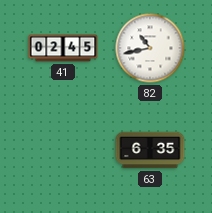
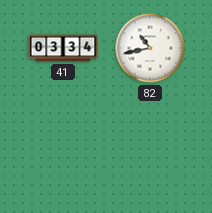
41: 02:45 -> 03:34 (63, 48)
63: 6:35 -> none (150, 150)
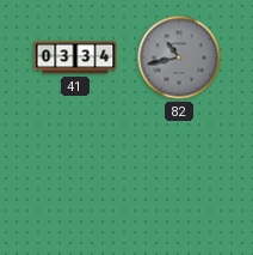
82 dial: white -> grey (179, 57)
